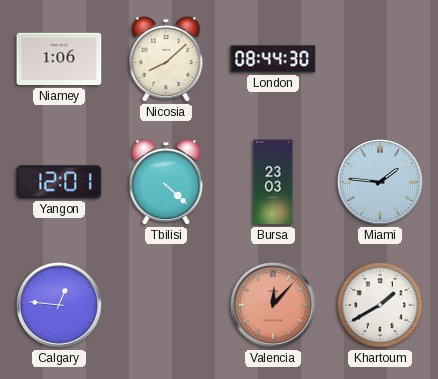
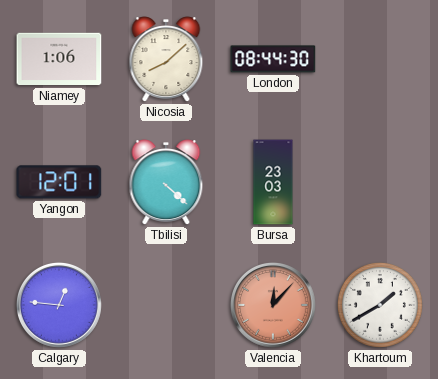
Miami: 1:46 -> none (380, 182)
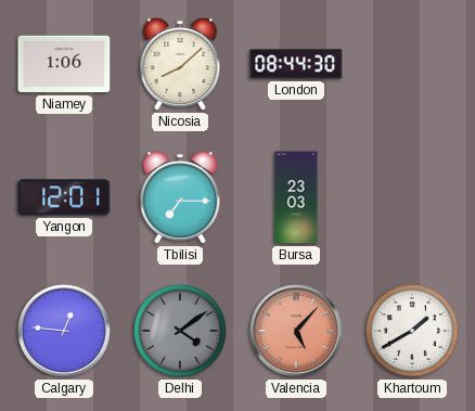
Tbilisi: 4:22 -> 7:15 (180, 197)
Delhi: none -> 4:09 (180, 331)
Valencia: 12:07 -> 5:07 (296, 331)
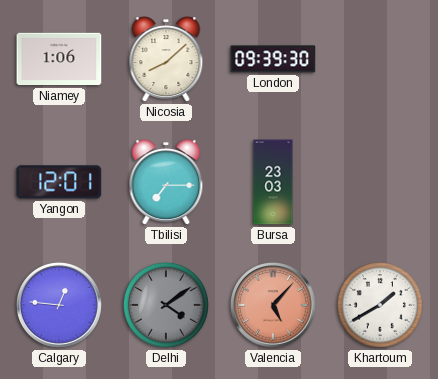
London: 08:44 -> 09:39 (273, 59)
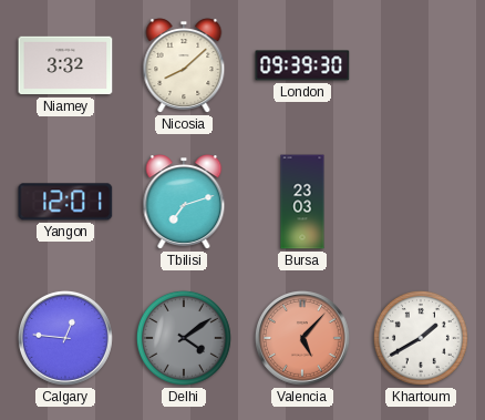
Niamey: 1:06 -> 3:32 (65, 65)
Tbilisi: 7:15 -> 7:12 (184, 202)
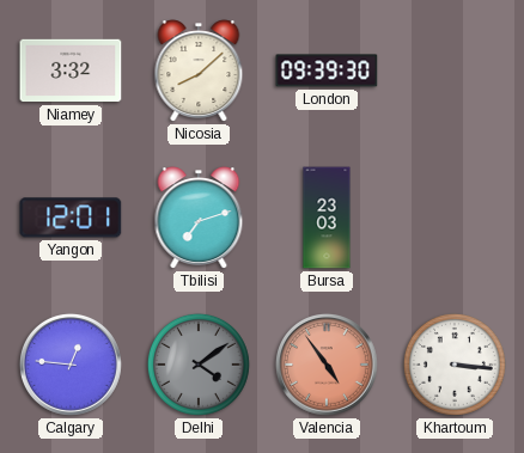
Valencia: 5:07 -> 4:54 (327, 365)
Khartoum: 1:40 -> 3:16 (455, 365)
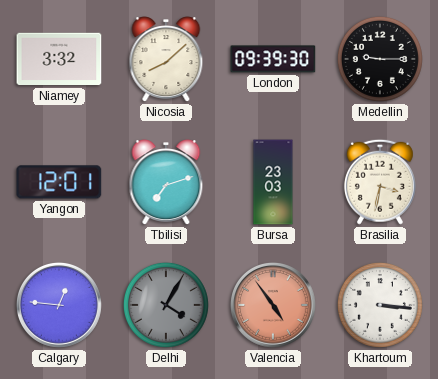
Medellin: none -> 9:15 (380, 59)
Brasilia: none -> 3:32 (380, 182)
Delhi: 4:09 -> 4:05 (166, 305)
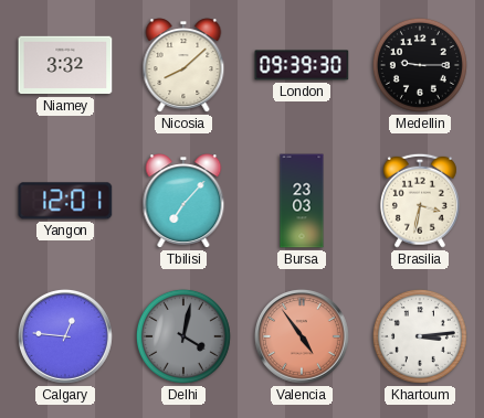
Tbilisi: 7:12 -> 7:07 (183, 201)
Delhi: 4:05 -> 4:02 (183, 336)
Khartoum: 3:16 -> 3:14 (420, 336)
